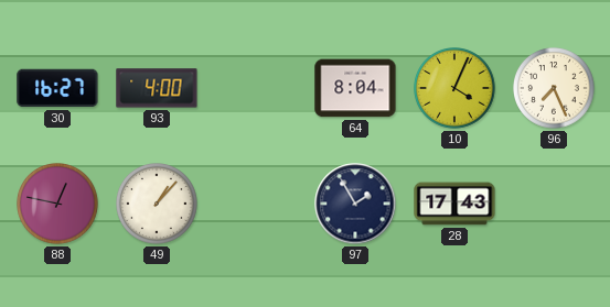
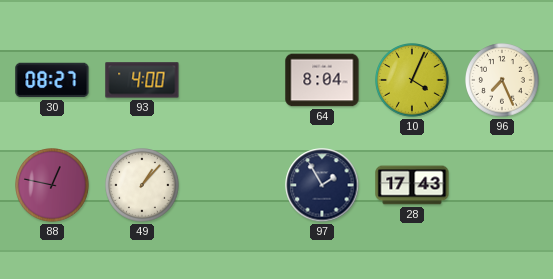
30: 16:27 -> 08:27 (52, 80)
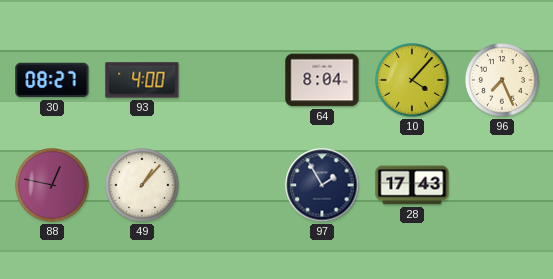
10: 4:04 -> 4:07 (413, 81)
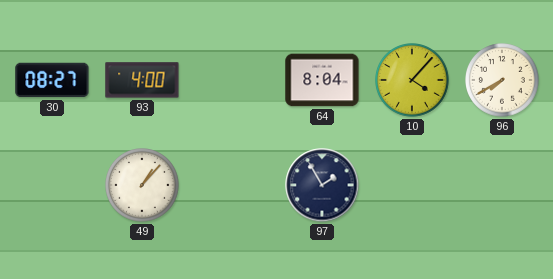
96: 7:26 -> 7:40 (503, 81)
88: 12:47 -> none (53, 186)
28: 17:43 -> none (412, 185)
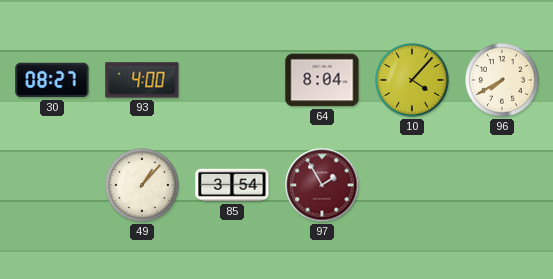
85: none -> 3:54 (232, 185)
97 dial: navy -> burgundy (322, 185)
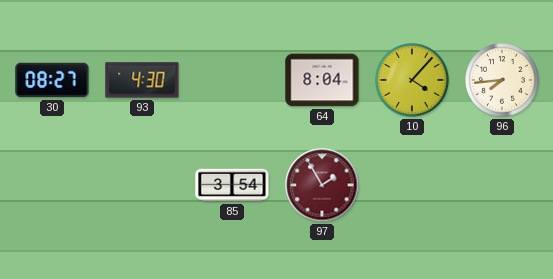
93: 4:00 -> 4:30 (142, 80)
96: 7:40 -> 7:44 (503, 81)
49: 1:07 -> none (143, 186)
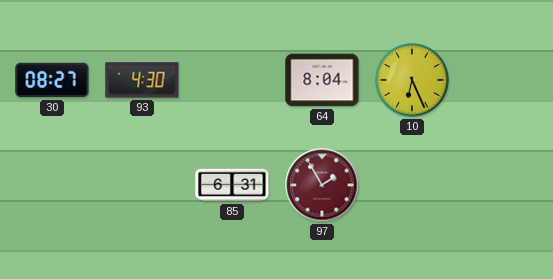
10: 4:07 -> 6:26 (413, 81)
96: 7:44 -> none (503, 81)
85: 3:54 -> 6:31 (232, 185)
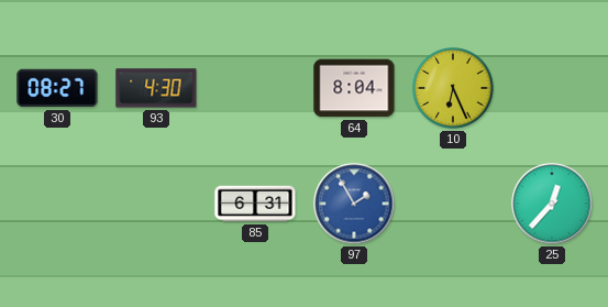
97 dial: burgundy -> blue (354, 204)
25: none -> 12:37 (552, 204)
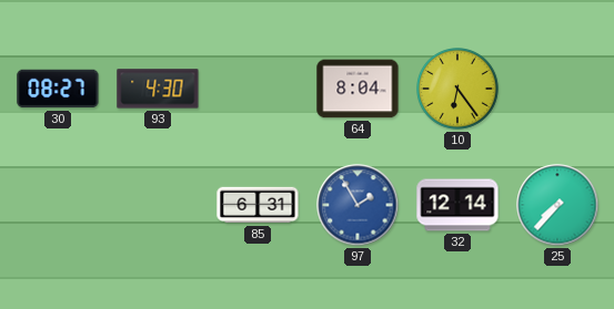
10: 6:26 -> 6:24 (459, 90)
32: none -> 12:14 (457, 205)
25: 12:37 -> 7:37 (557, 205)
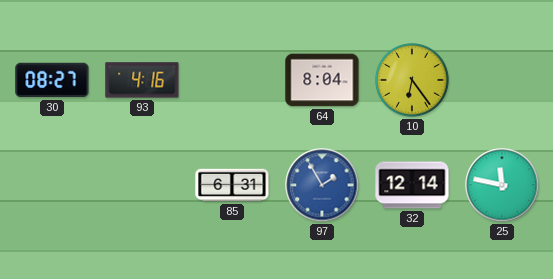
93: 4:30 -> 4:16 (142, 80)
25: 7:37 -> 11:47 (502, 185)
